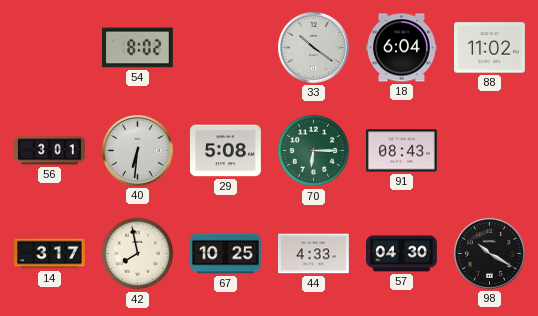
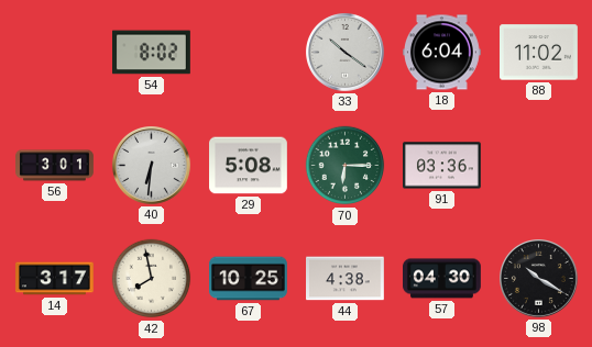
91: 08:43 -> 03:36 (442, 166)
44: 4:33 -> 4:38 (346, 279)
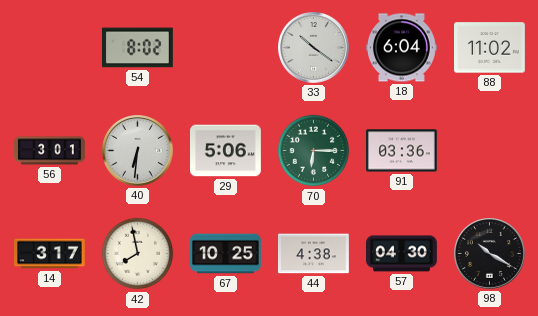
29: 5:08 -> 5:06 (226, 151)
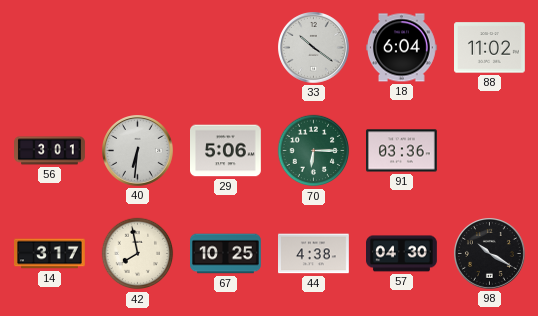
54: 8:02 -> none (138, 48)
